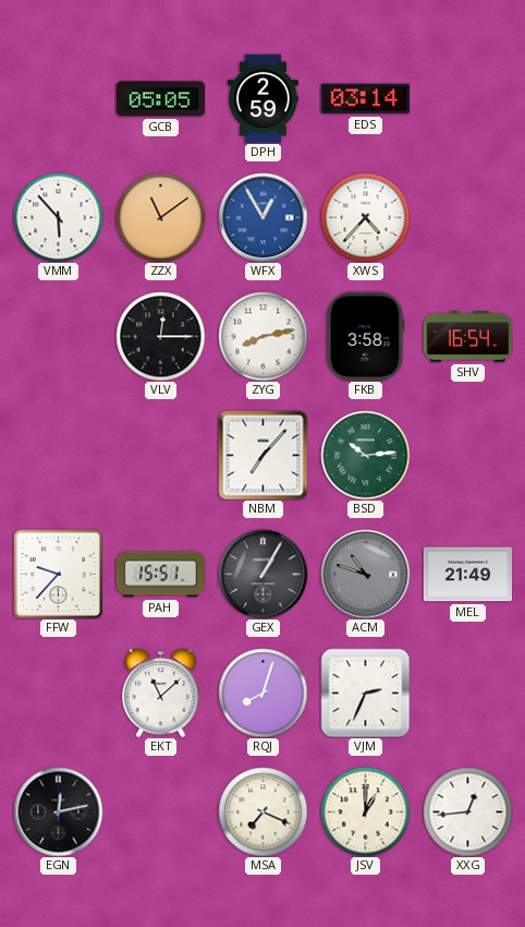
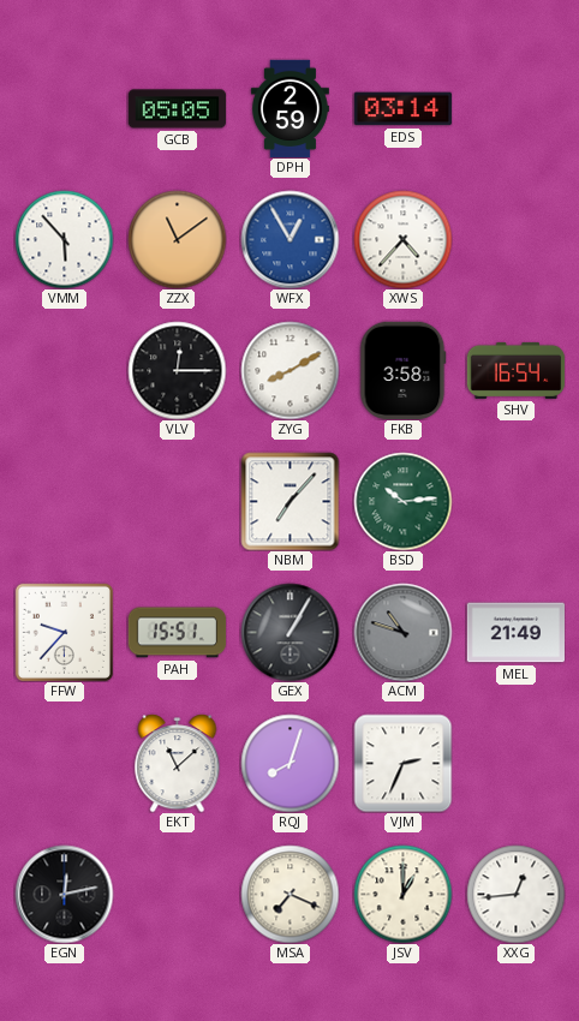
ZYG: 8:13 -> 8:10 (289, 370)
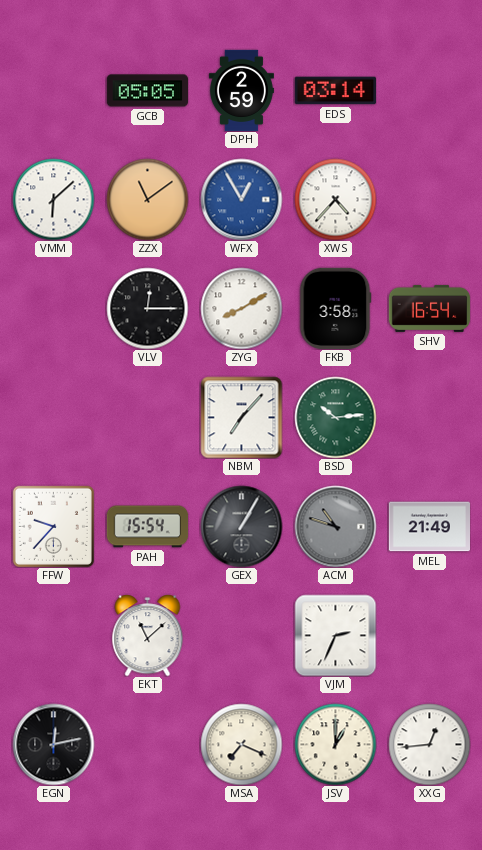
VMM: 5:53 -> 6:08 (53, 199)
PAH: 15:51 -> 15:54 (147, 527)
RQJ: 8:03 -> none (289, 763)
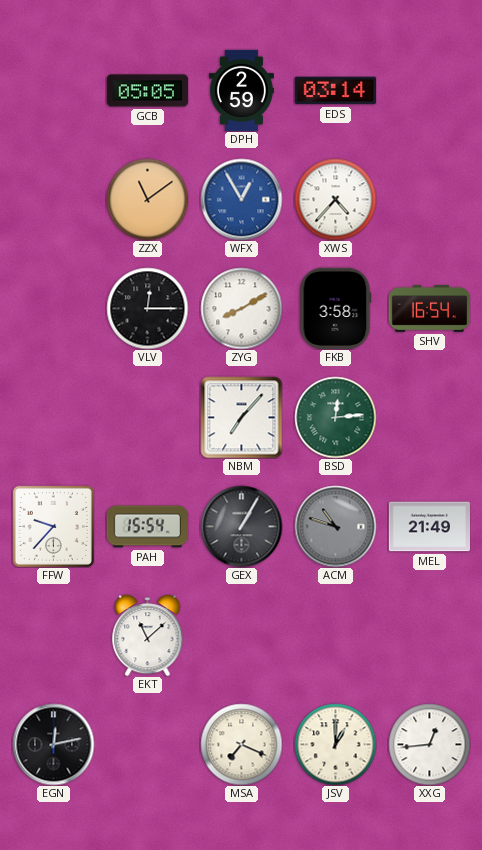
VMM: 6:08 -> none (53, 199)
BSD: 10:14 -> 12:14 (335, 417)
VJM: 2:34 -> none (335, 635)
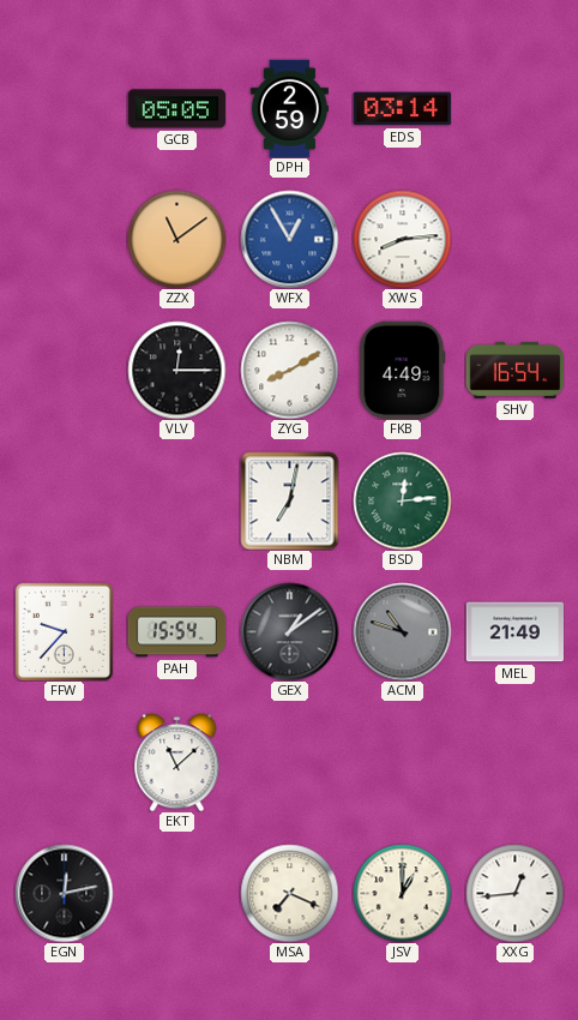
XWS: 4:37 -> 8:14 (402, 239)
FKB: 3:58 -> 4:49 (403, 370)
NBM: 7:07 -> 7:02 (289, 500)
GEX: 1:05 -> 1:09 (289, 631)
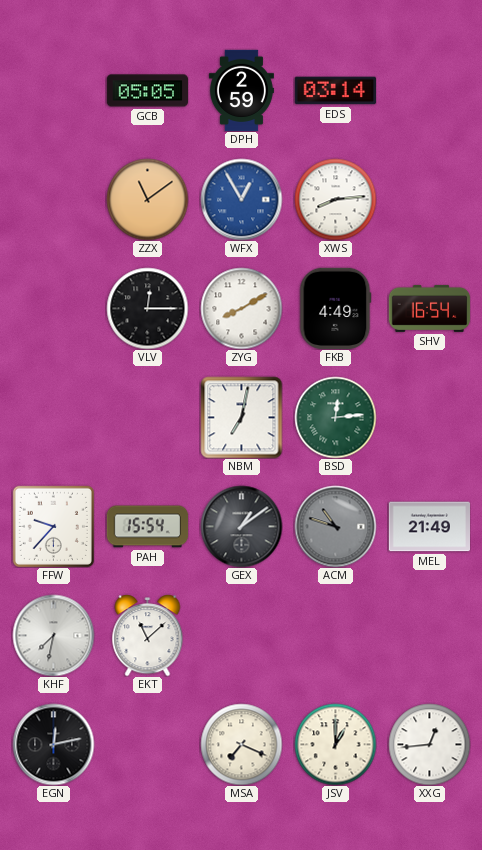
KHF: none -> 7:32 (53, 635)
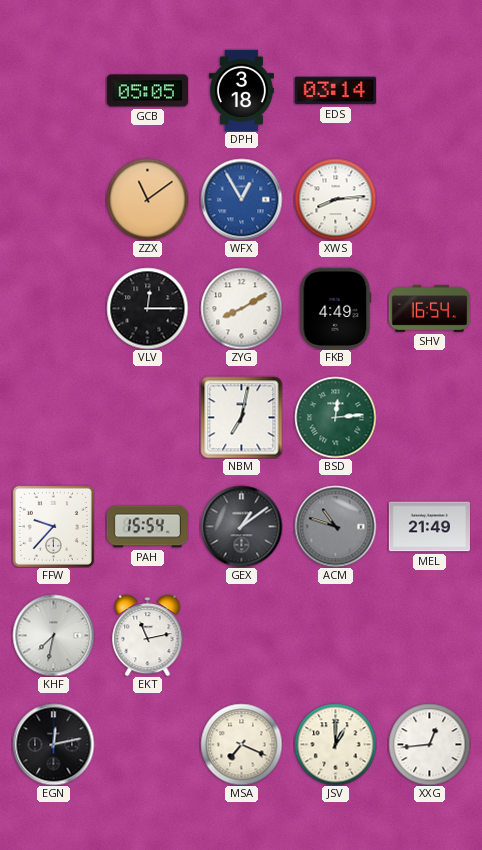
DPH: 2:59 -> 3:18 (241, 90)
EKT: 11:08 -> 11:13 (148, 635)
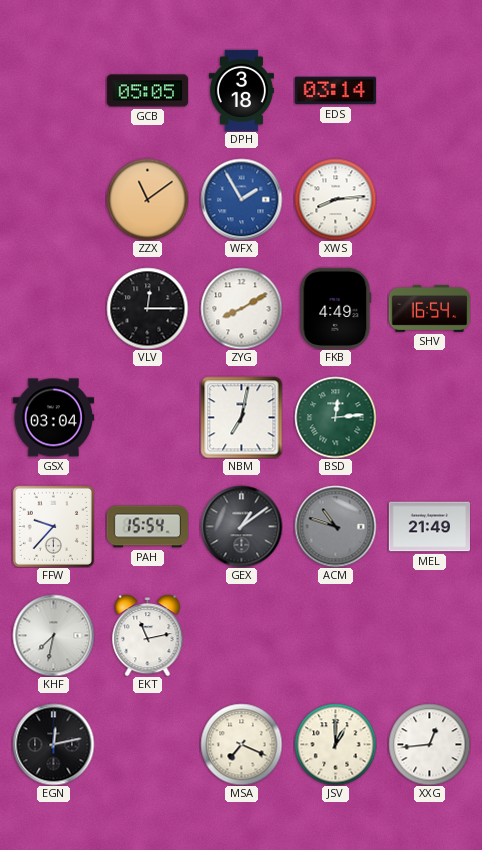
WFX: 12:55 -> 1:55 (241, 199)
GSX: none -> 03:04 (53, 418)
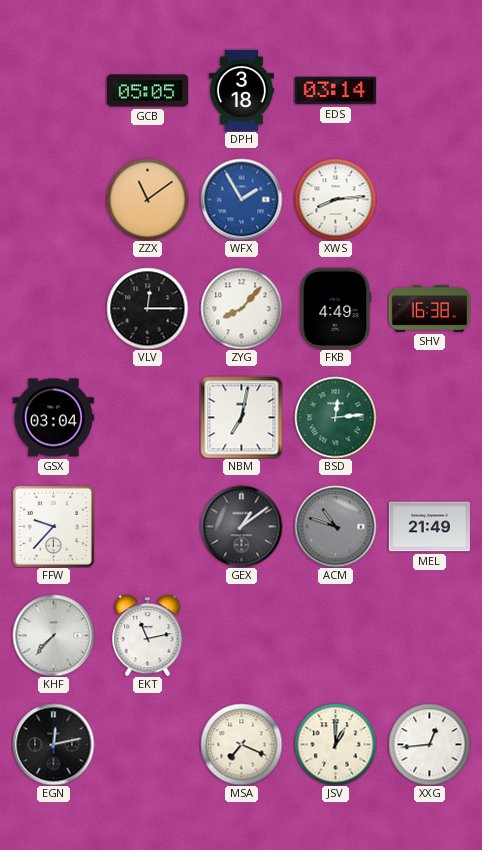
ZYG: 8:10 -> 8:07 (241, 308)
SHV: 16:54 -> 16:38 (429, 308)
PAH: 15:54 -> none (147, 527)
KHF: 7:32 -> 7:37 (53, 635)
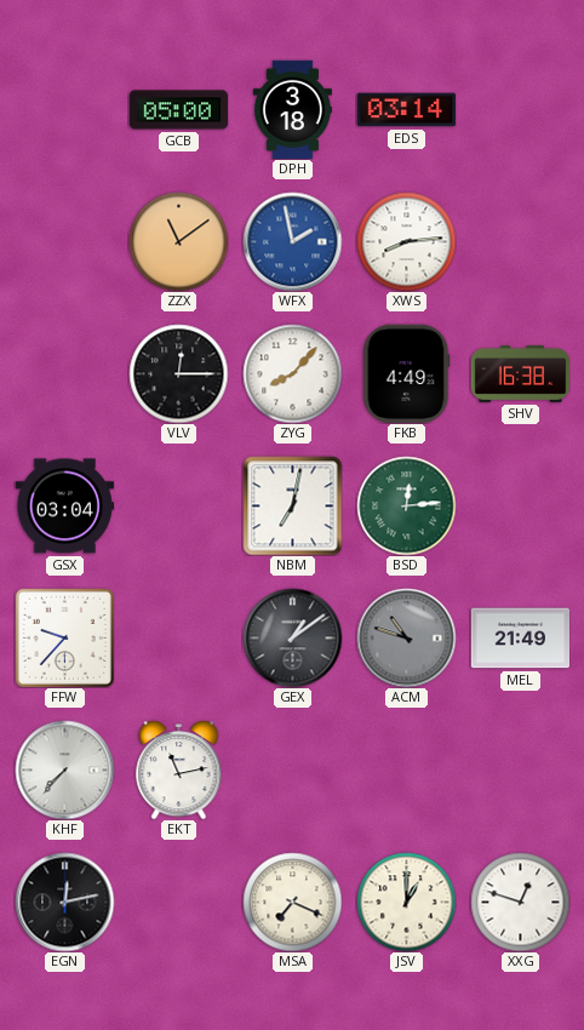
GCB: 05:05 -> 05:00 (178, 110)
WFX: 1:55 -> 1:58 (292, 241)
XXG: 12:44 -> 12:48 (520, 902)
